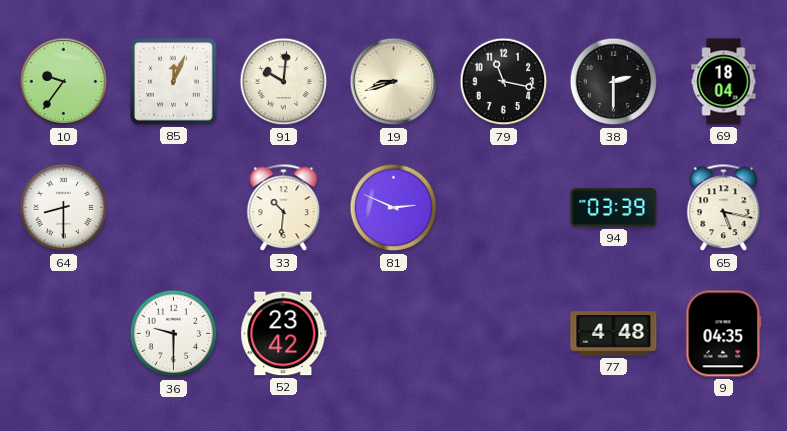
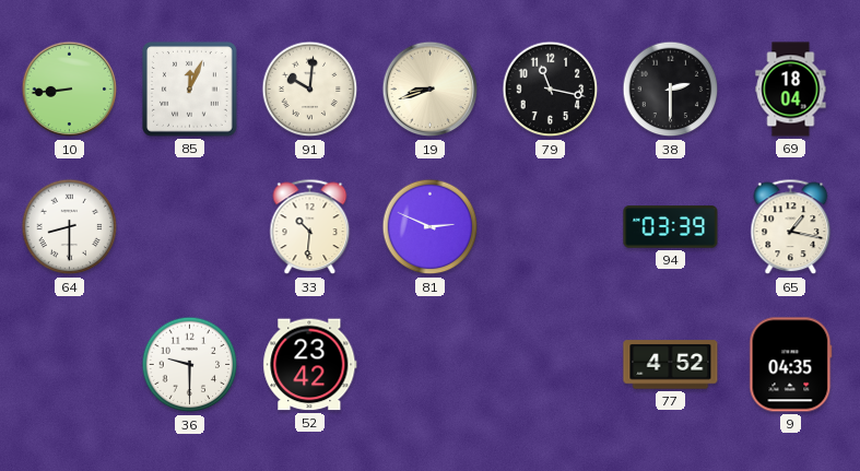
10: 9:36 -> 8:44 (70, 90)
65: 5:17 -> 1:17 (791, 227)
77: 4:48 -> 4:52 (671, 365)
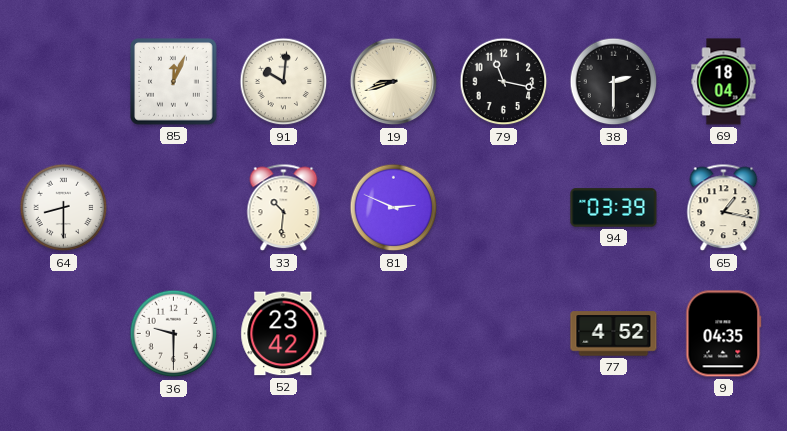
10: 8:44 -> none (70, 90)
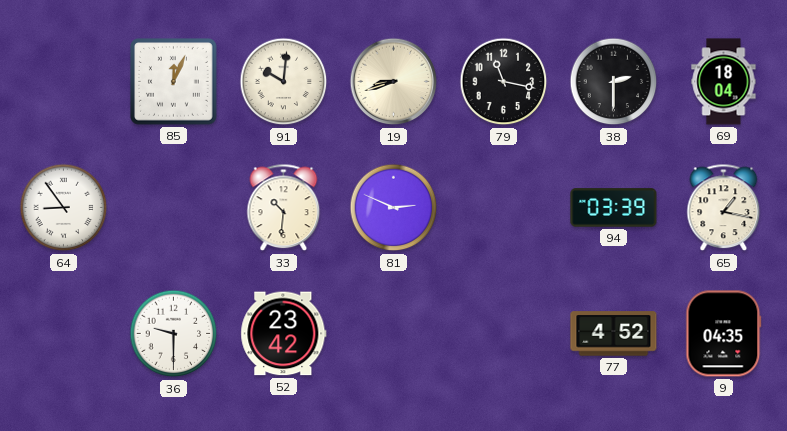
64: 8:30 -> 8:54 (64, 208)
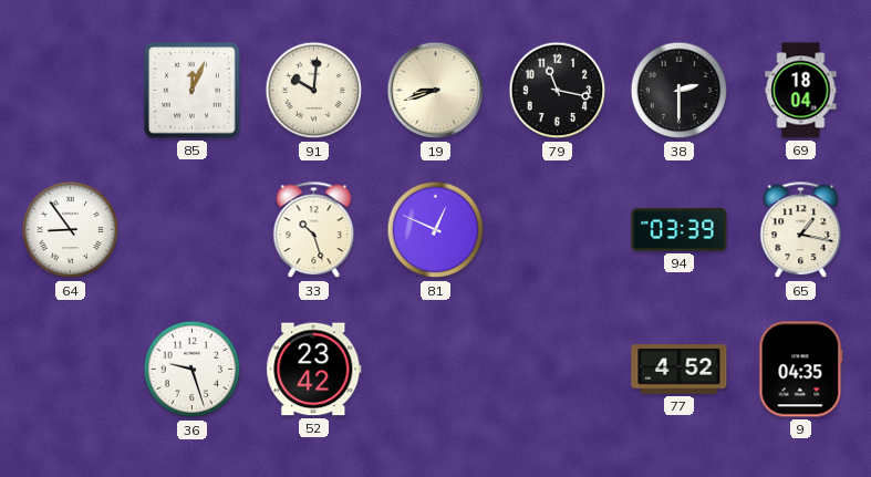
33: 10:31 -> 10:27 (314, 230)
81: 2:49 -> 12:49 (436, 230)
36: 9:30 -> 9:27 (193, 370)
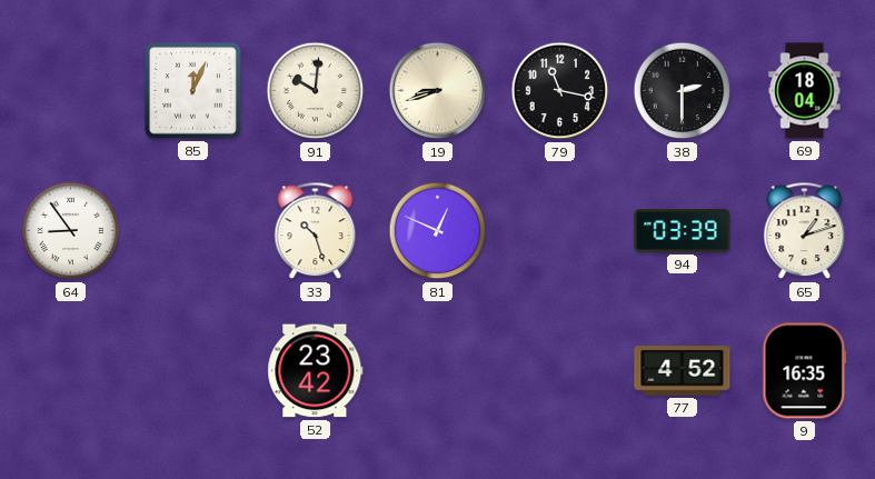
65: 1:17 -> 1:12 (805, 231)
36: 9:27 -> none (193, 370)
9: 04:35 -> 16:35 (805, 371)
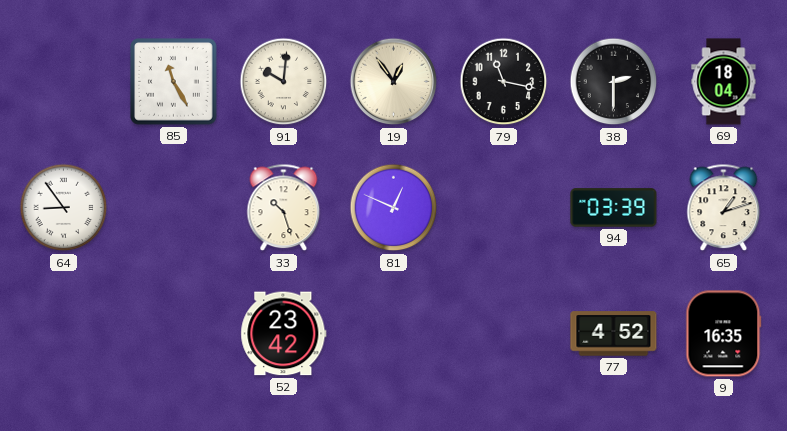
85: 12:04 -> 11:25 (174, 82)
19: 8:42 -> 12:54 (394, 82)
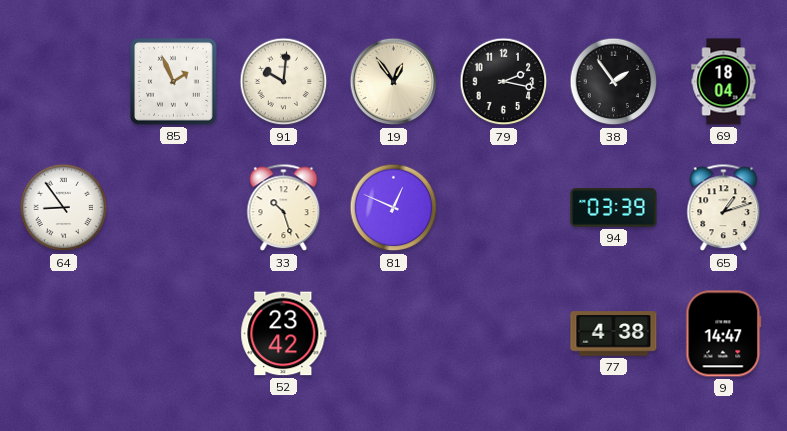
85: 11:25 -> 1:56 (174, 82)
79: 11:17 -> 2:17 (504, 82)
38: 2:30 -> 1:54 (614, 82)
77: 4:52 -> 4:38 (614, 334)
9: 16:35 -> 14:47 (724, 334)
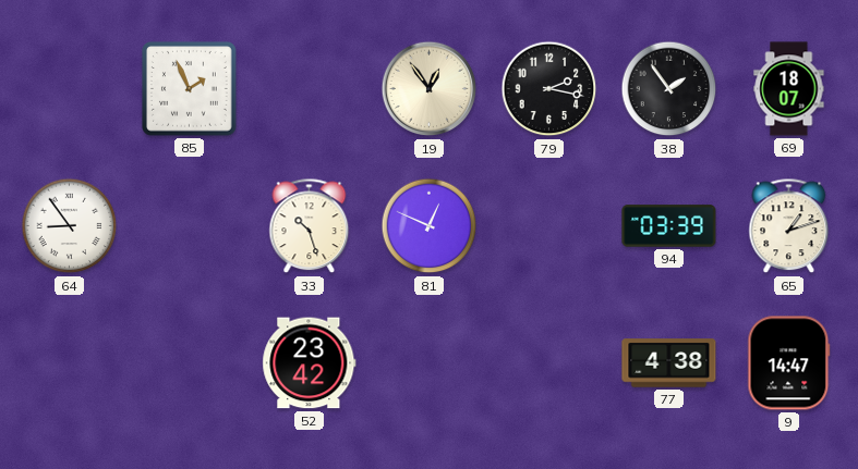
91: 10:01 -> none (284, 82)
69: 18:04 -> 18:07 (789, 89)
